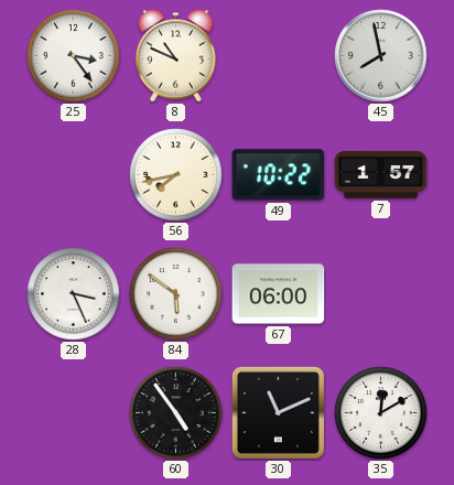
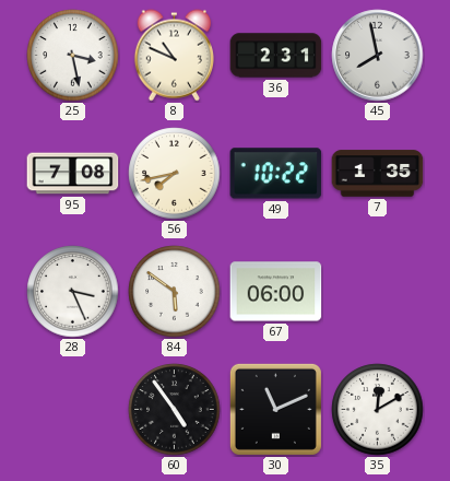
25: 3:24 -> 3:28 (73, 56)
36: none -> 2:31 (276, 56)
95: none -> 7:08 (73, 174)
7: 1:57 -> 1:35 (378, 174)
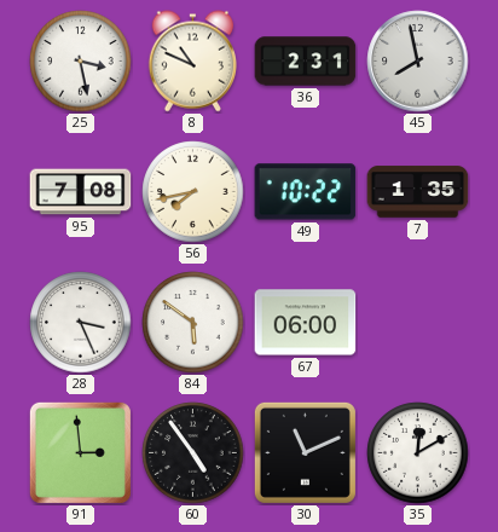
91: none -> 2:59 (80, 452)
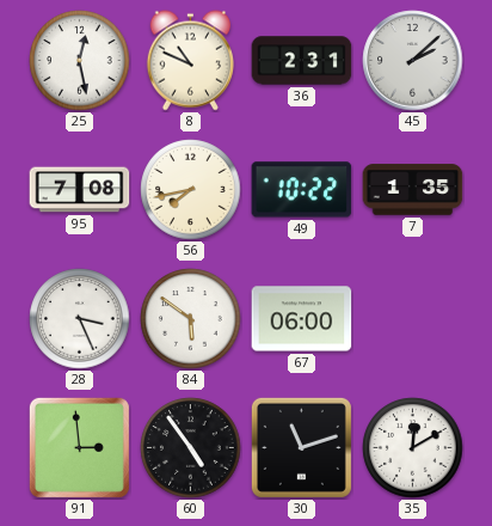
25: 3:28 -> 12:28 (80, 61)
45: 7:58 -> 2:08 (413, 61)
30: 11:11 -> 11:12 (301, 447)
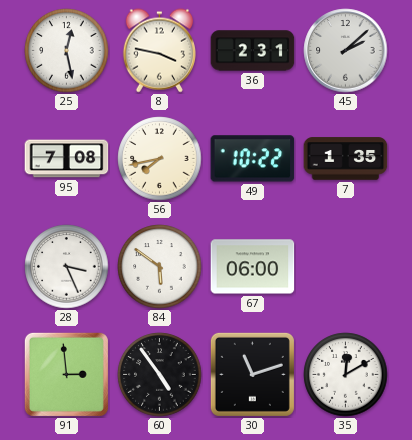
8: 10:49 -> 3:47 (159, 51)
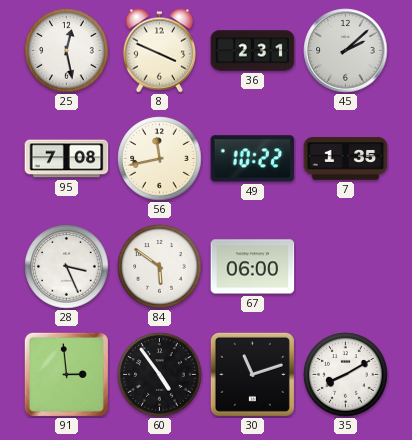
8: 3:47 -> 3:49 (159, 51)
56: 7:43 -> 11:43 (160, 159)
35: 12:10 -> 8:10 (346, 375)
